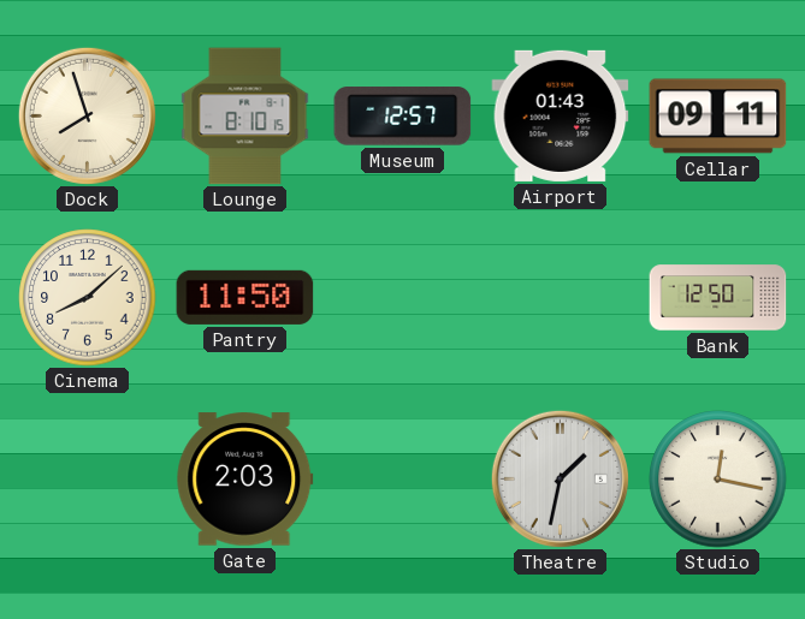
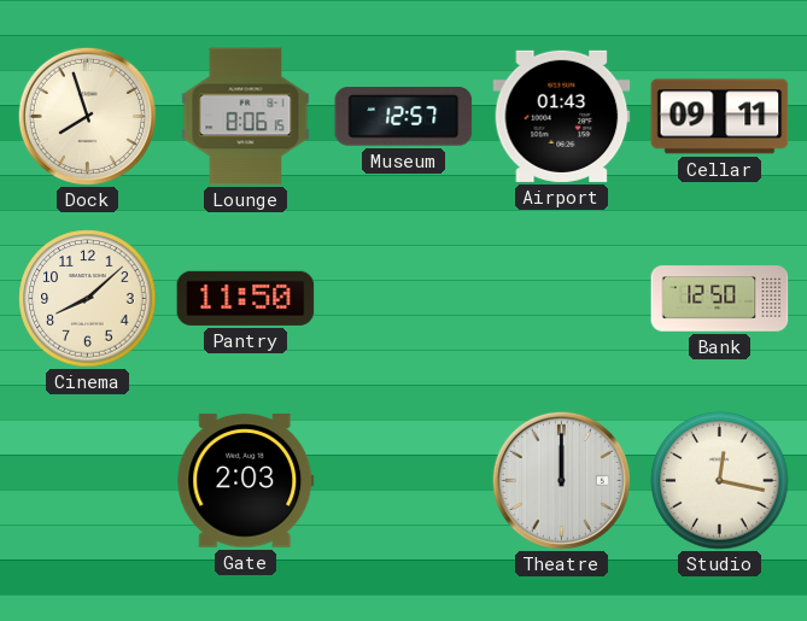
Lounge: 8:10 -> 8:06 (246, 117)
Theatre: 1:32 -> 12:00 (561, 480)
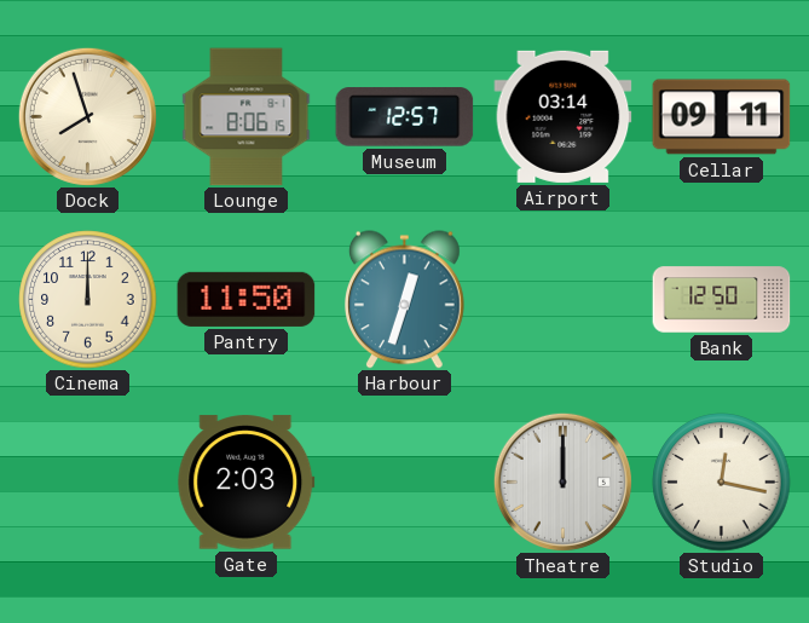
Airport: 01:43 -> 03:14 (564, 116)
Cinema: 8:08 -> 12:00 (88, 300)
Harbour: none -> 12:33 (404, 300)
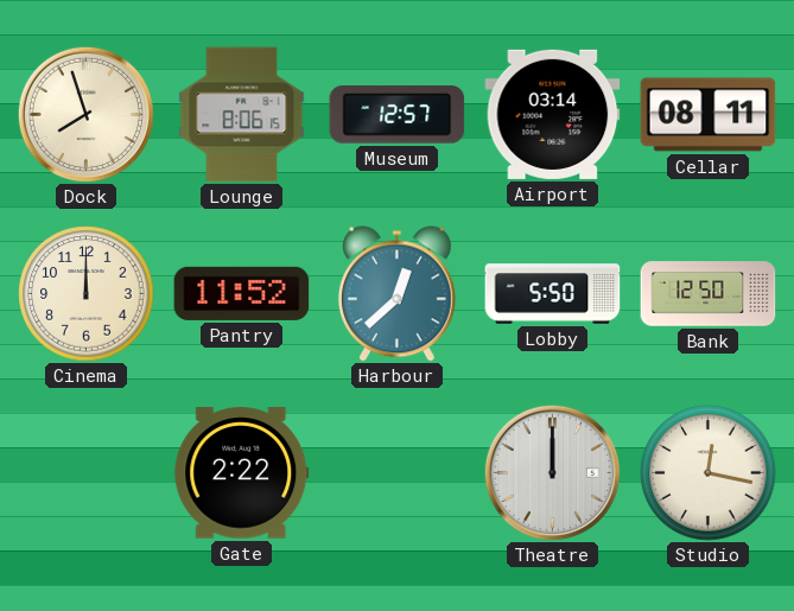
Cellar: 09:11 -> 08:11 (709, 115)
Pantry: 11:50 -> 11:52 (242, 293)
Harbour: 12:33 -> 12:38 (396, 294)
Lobby: none -> 5:50 (553, 294)
Gate: 2:03 -> 2:22 (242, 473)
